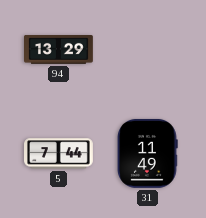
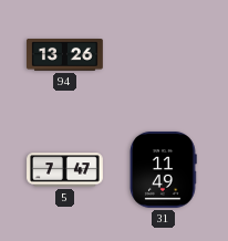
94: 13:29 -> 13:26 (65, 55)
5: 7:44 -> 7:47 (65, 170)
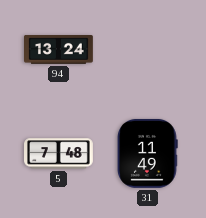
94: 13:26 -> 13:24 (59, 50)
5: 7:47 -> 7:48 (59, 154)
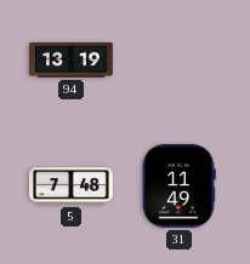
94: 13:24 -> 13:19 (72, 61)
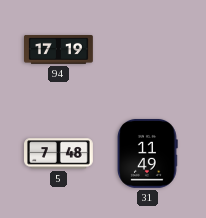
94: 13:19 -> 17:19 (59, 50)
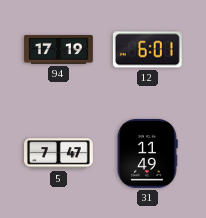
12: none -> 6:01 (147, 50)
5: 7:48 -> 7:47 (59, 154)
